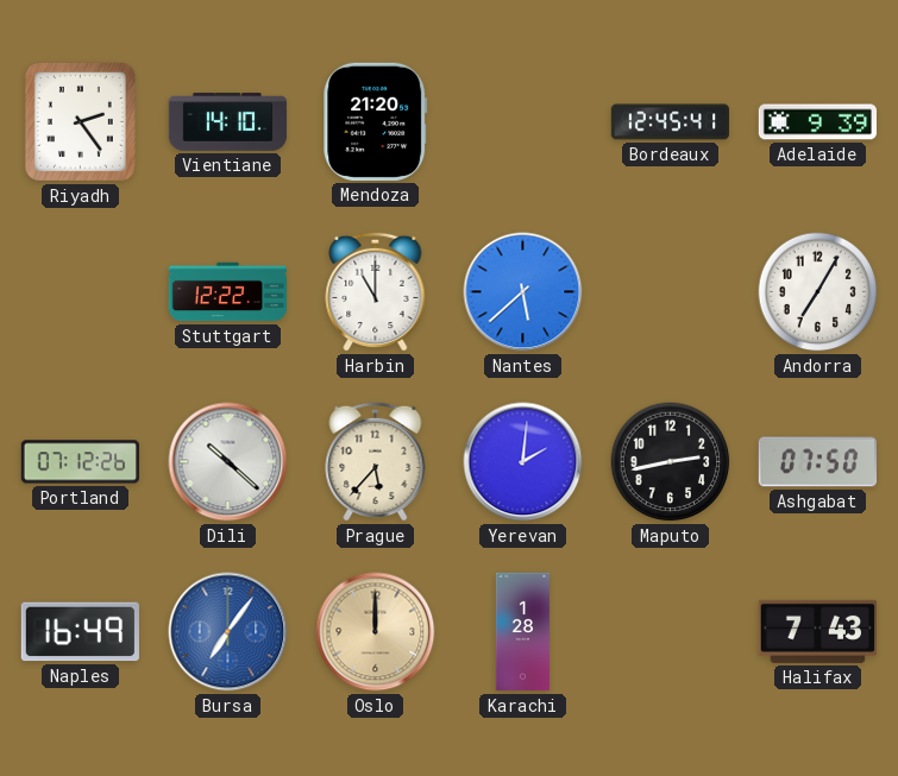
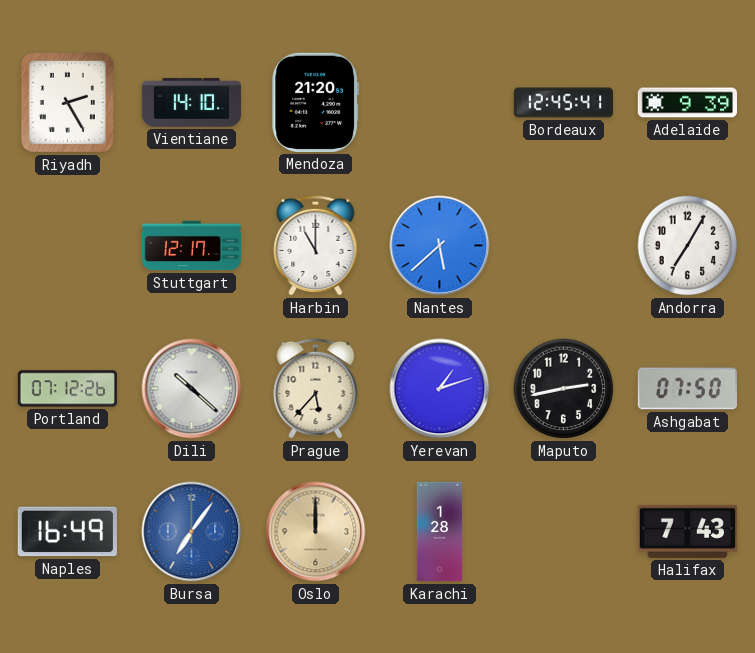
Riyadh: 2:24 -> 2:25 (67, 102)
Stuttgart: 12:22 -> 12:17 (192, 246)
Yerevan: 2:01 -> 1:12 (440, 389)
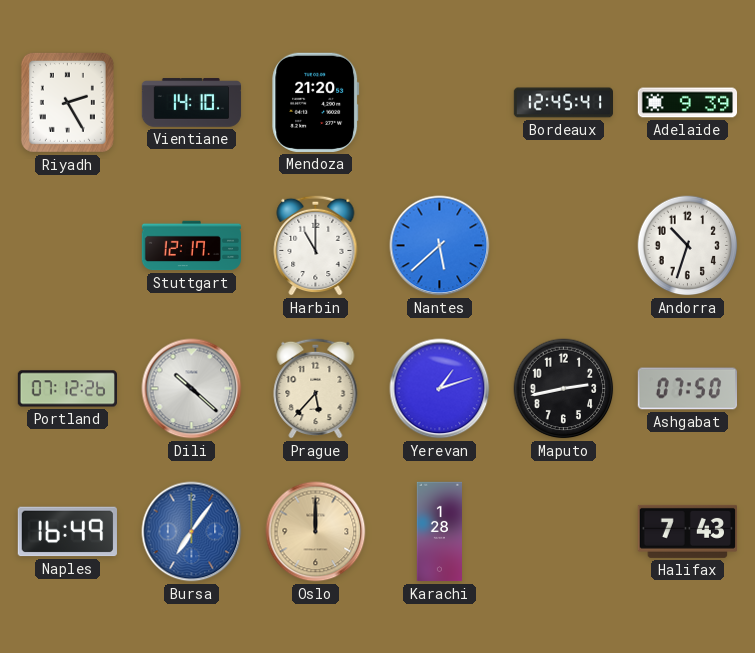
Andorra: 7:05 -> 10:33 (688, 246)
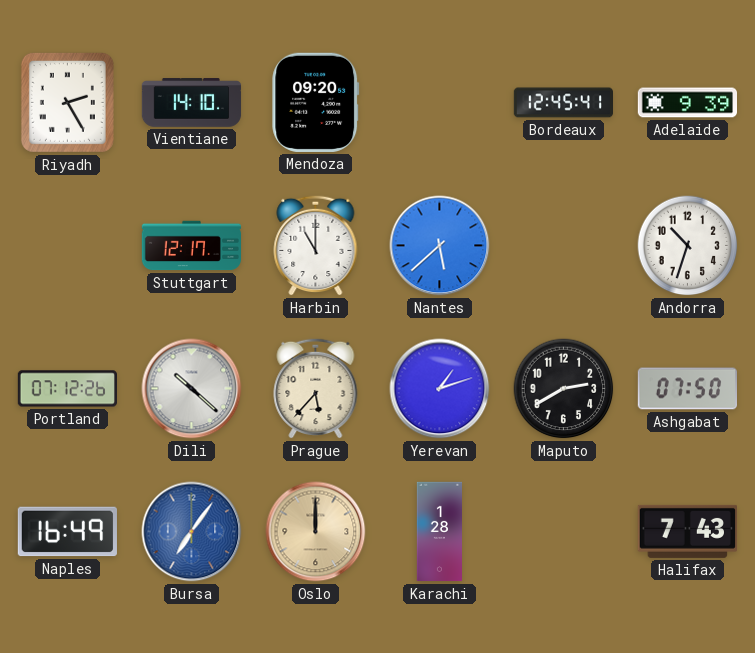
Mendoza: 21:20 -> 09:20 (316, 102)
Maputo: 2:43 -> 2:40 (564, 389)
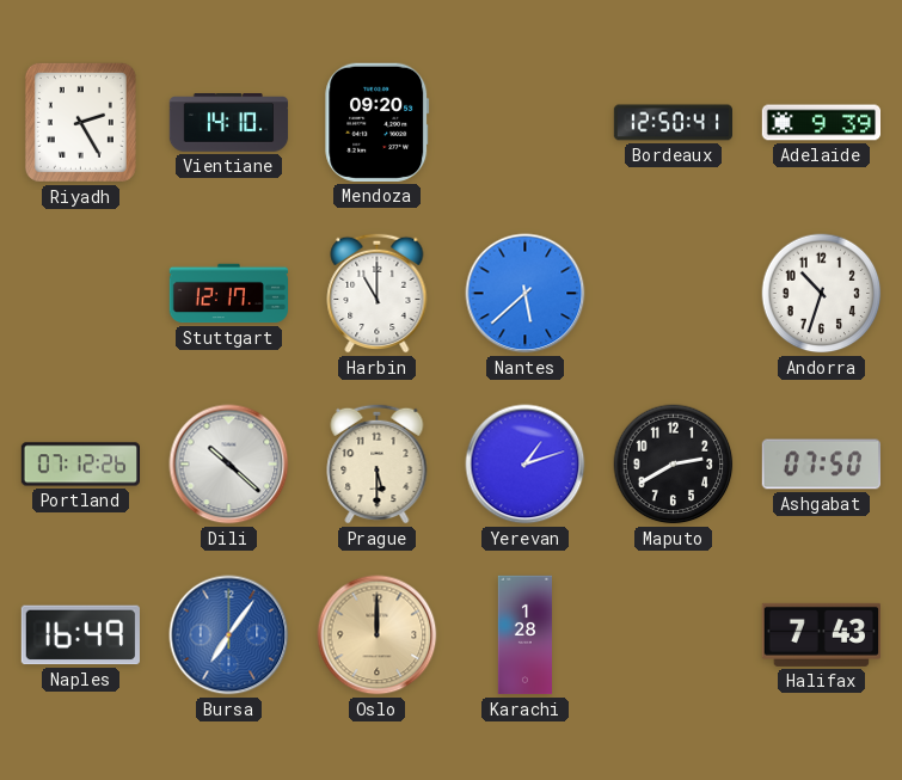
Bordeaux: 12:45 -> 12:50 (673, 123)
Prague: 5:37 -> 5:30 (378, 463)
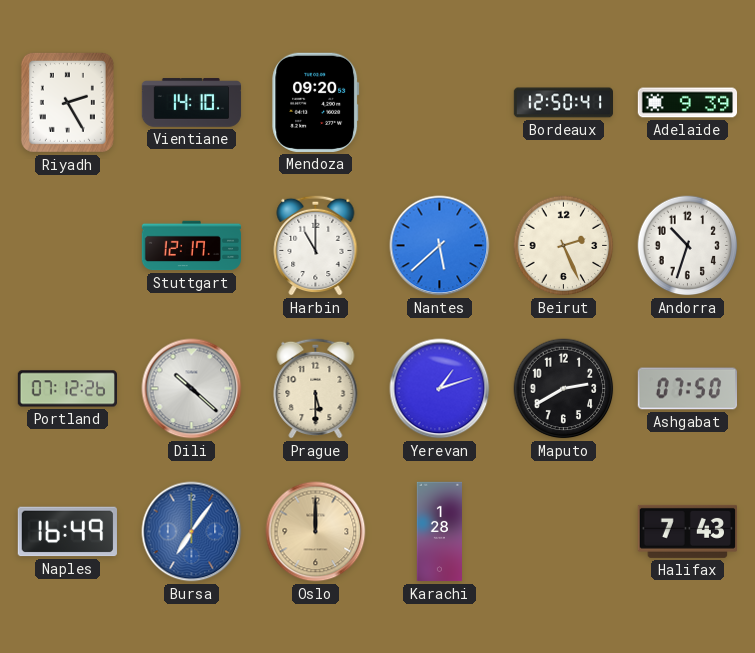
Beirut: none -> 2:26 (564, 246)
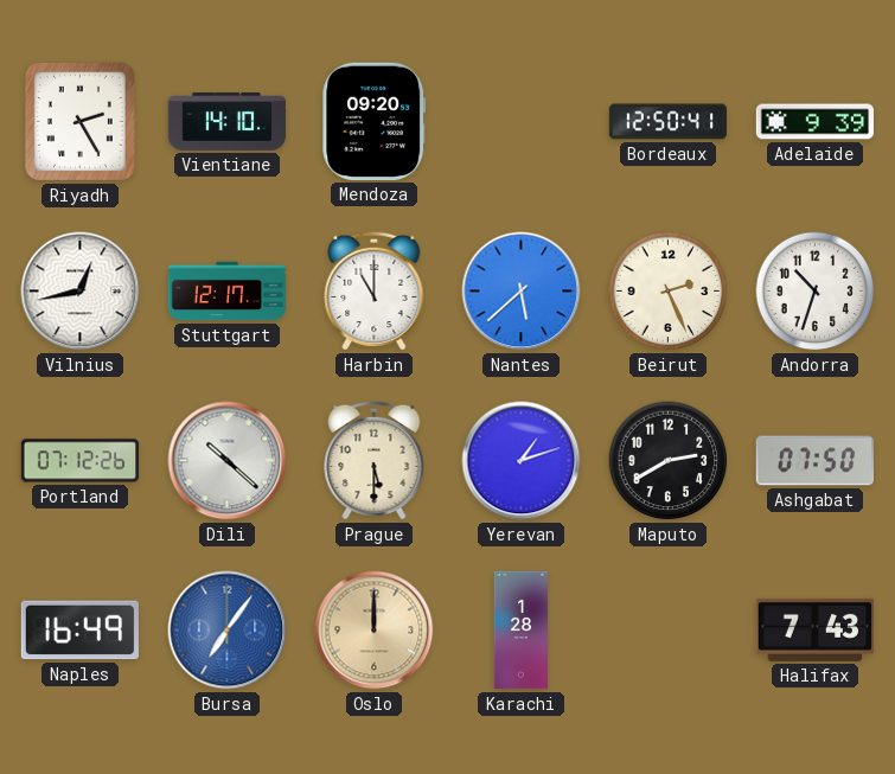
Vilnius: none -> 12:43 (81, 292)
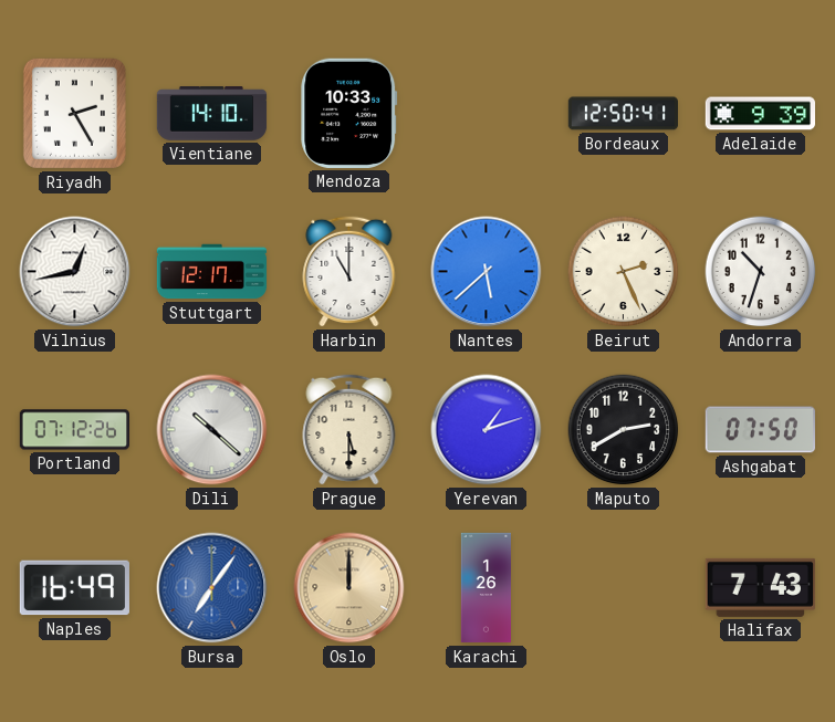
Mendoza: 09:20 -> 10:33 (349, 113)
Karachi: 1:28 -> 1:26 (486, 588)
